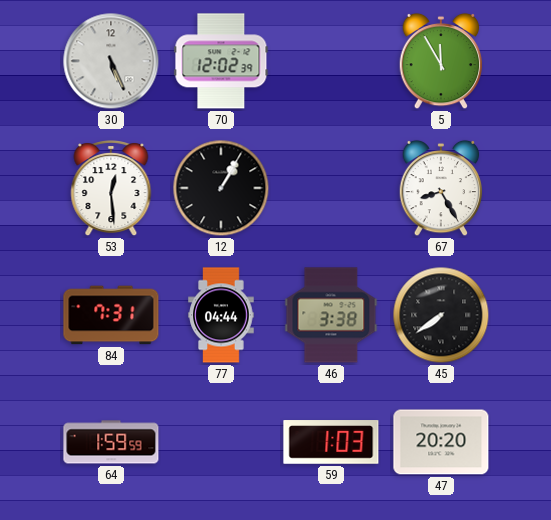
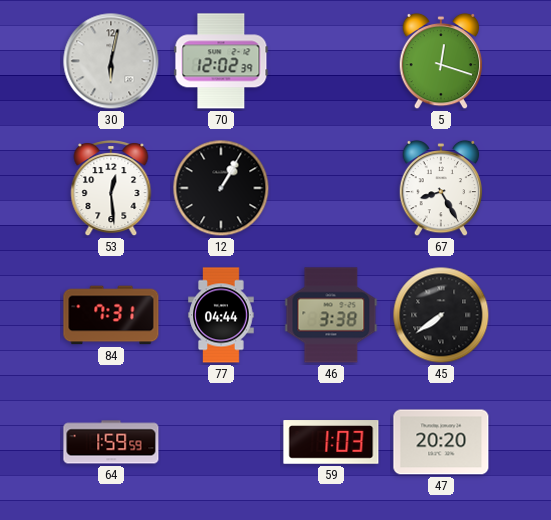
30: 5:26 -> 6:02 (111, 61)
5: 11:55 -> 12:18 (441, 61)
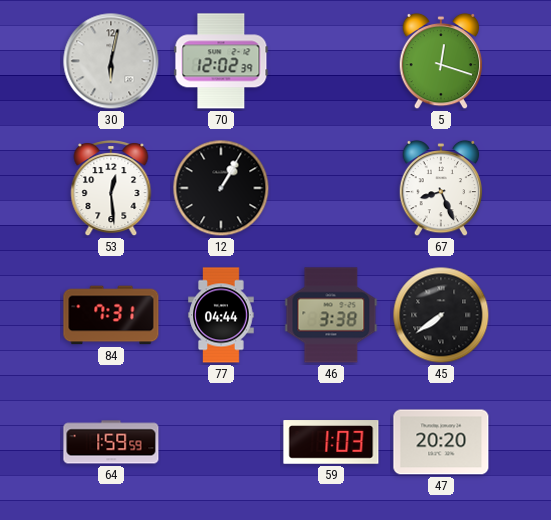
67: 8:25 -> 8:26 (441, 188)
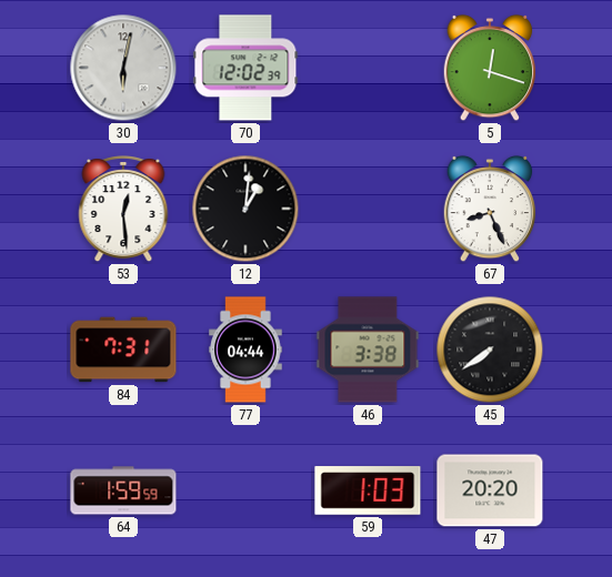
12: 1:05 -> 1:01 (245, 209)
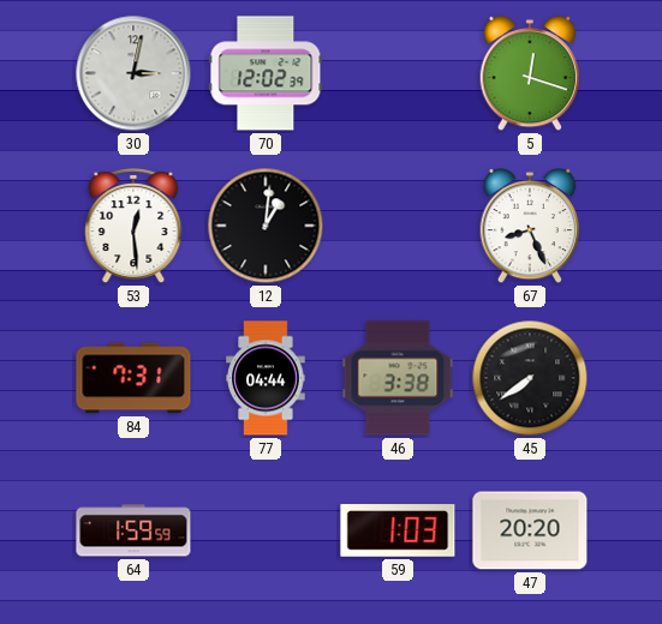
30: 6:02 -> 3:02 (133, 73)
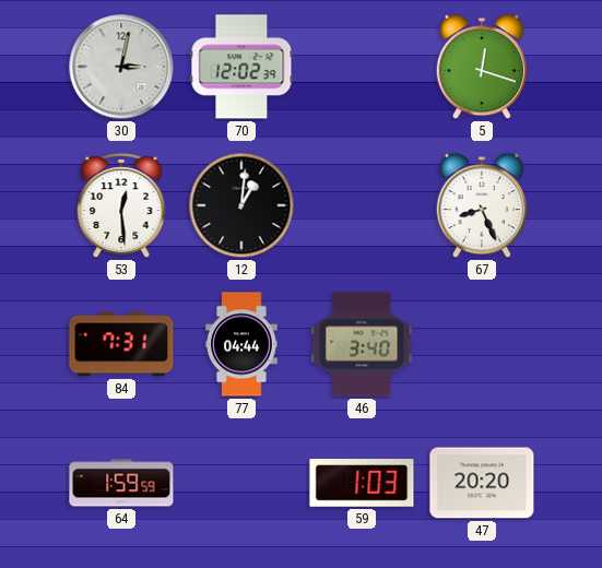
46: 3:38 -> 3:40 (362, 344)
45: 7:39 -> none (530, 378)
